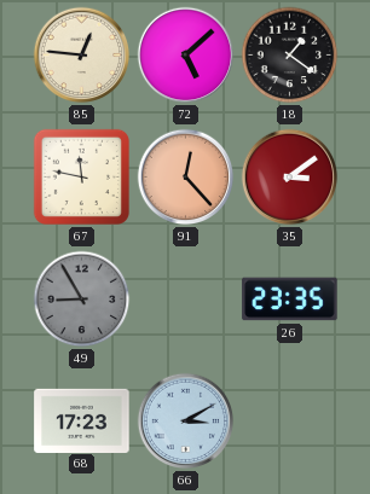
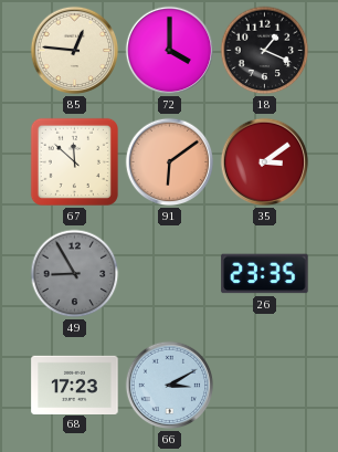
72: 5:08 -> 4:00 (170, 51)
18: 1:21 -> 1:19 (265, 51)
67: 11:47 -> 11:52 (74, 161)
91: 12:23 -> 6:09 (170, 162)
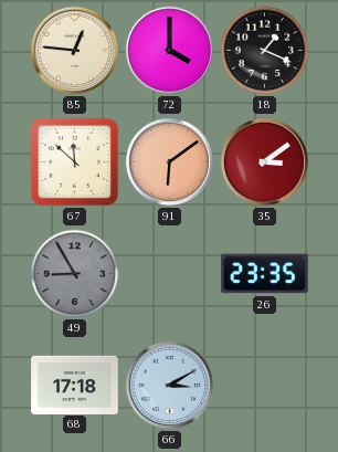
68: 17:23 -> 17:18 (75, 385)
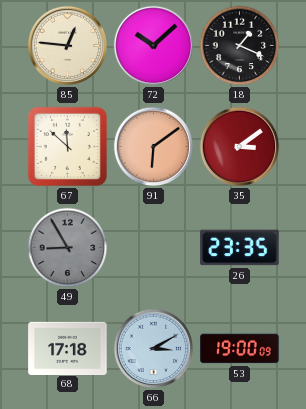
72: 4:00 -> 10:08 (154, 46)
53: none -> 19:00 (240, 349)
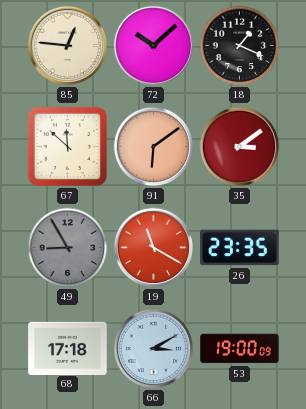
19: none -> 11:20 (154, 248)
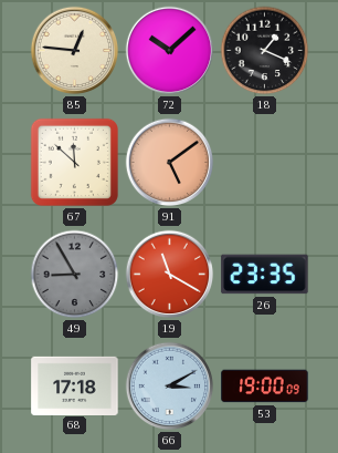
91: 6:09 -> 5:09 (170, 163)
35: 3:09 -> none (240, 147)
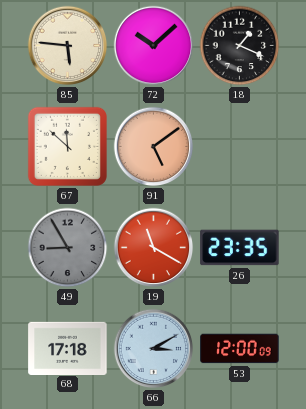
85: 12:46 -> 5:46 (68, 46)
53: 19:00 -> 12:00 (240, 349)
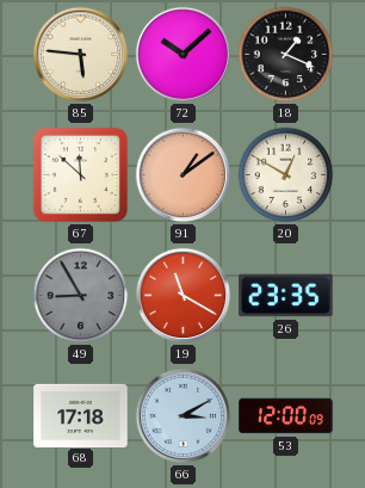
91: 5:09 -> 1:09 (184, 175)
20: none -> 12:50 (286, 175)
